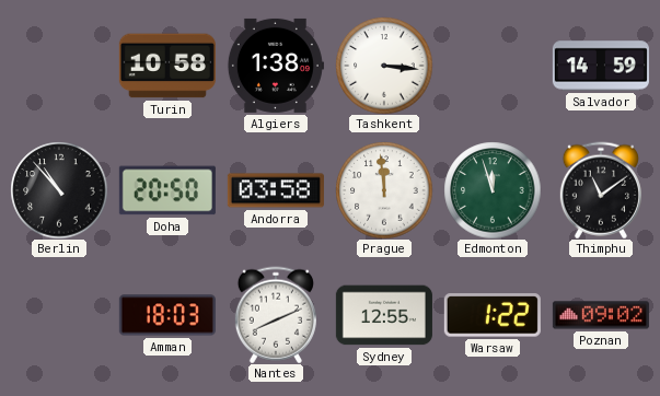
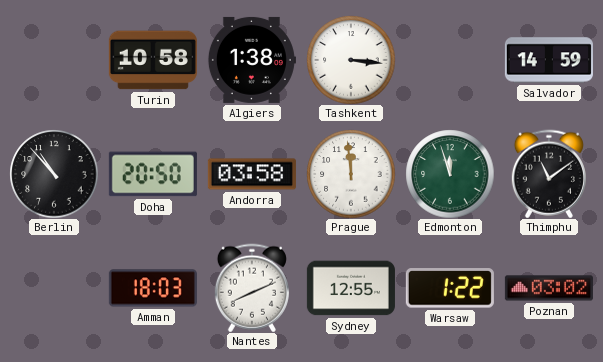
Poznan: 09:02 -> 03:02 (549, 288)
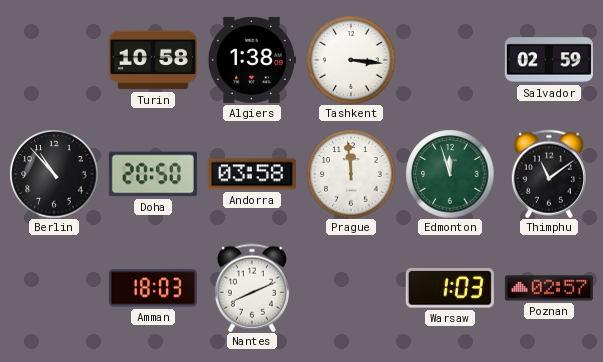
Salvador: 14:59 -> 02:59 (549, 60)
Sydney: 12:55 -> none (351, 288)
Warsaw: 1:22 -> 1:03 (450, 288)
Poznan: 03:02 -> 02:57 (549, 288)
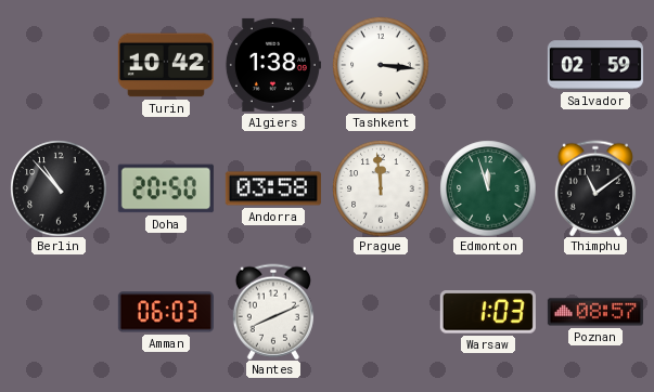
Turin: 10:58 -> 10:42 (166, 65)
Amman: 18:03 -> 06:03 (166, 312)
Poznan: 02:57 -> 08:57 (595, 312)
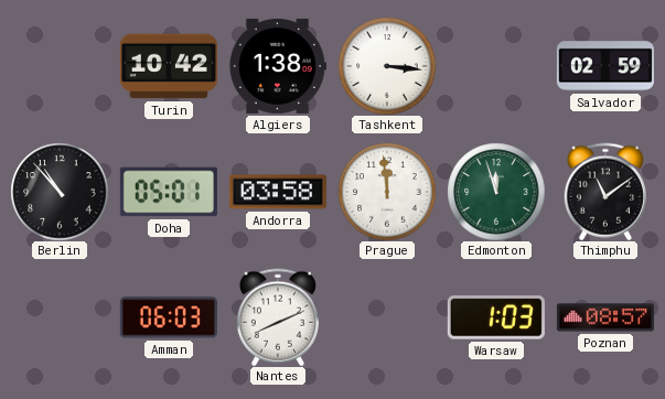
Doha: 20:50 -> 05:01 (169, 192)
